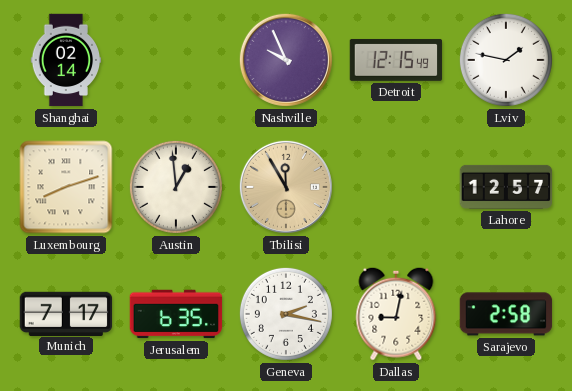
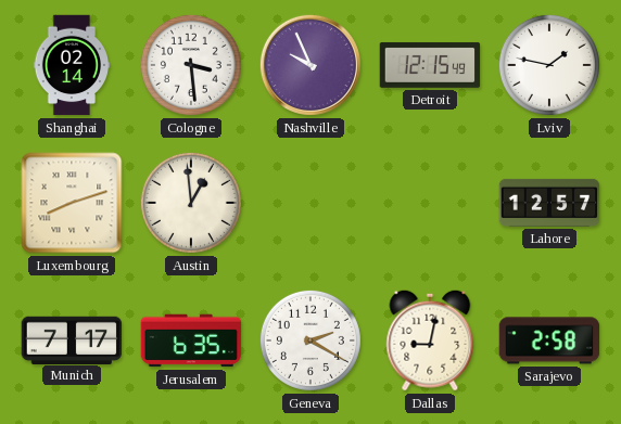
Cologne: none -> 3:29 (191, 65)
Tbilisi: 11:55 -> none (286, 187)
Geneva: 2:17 -> 2:20 (310, 341)
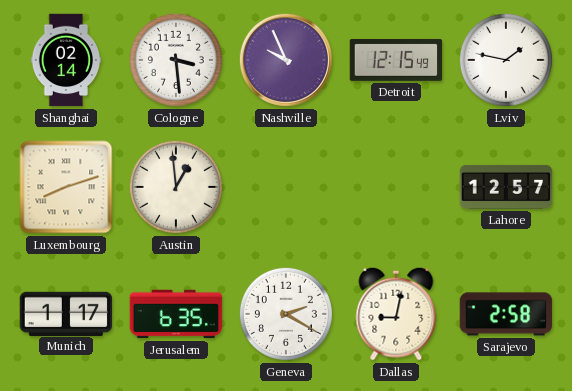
Munich: 7:17 -> 1:17 (66, 313)
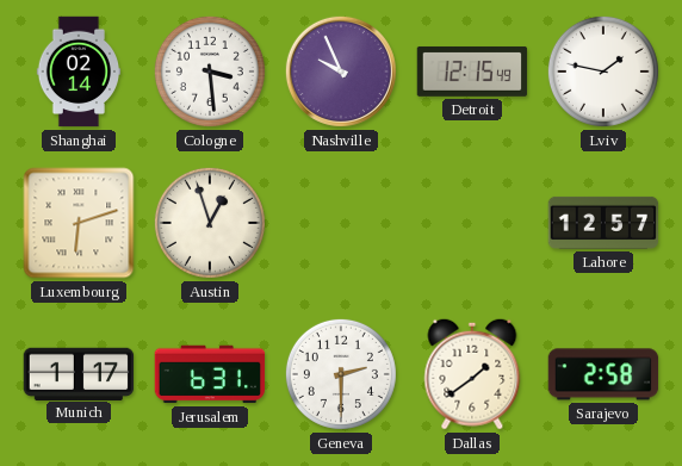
Luxembourg: 8:12 -> 6:12 (79, 223)
Austin: 12:59 -> 12:57 (210, 223)
Jerusalem: 6:35 -> 6:31 (210, 374)
Geneva: 2:20 -> 2:30 (341, 374)
Dallas: 9:02 -> 1:39 (472, 374)
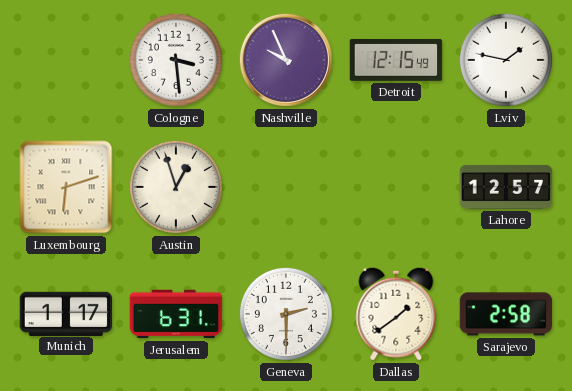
Shanghai: 02:14 -> none (79, 72)
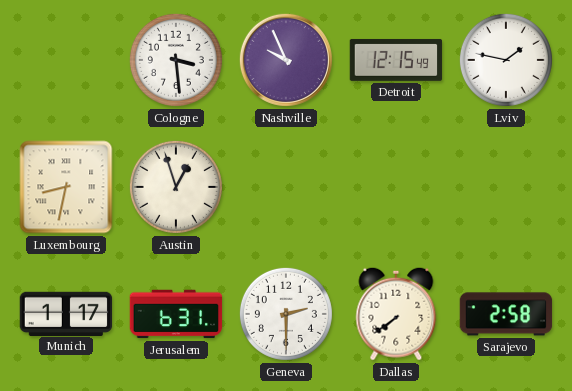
Luxembourg: 6:12 -> 8:32 (66, 187)
Lahore: 12:57 -> none (506, 187)
Dallas: 1:39 -> 7:39 (396, 314)
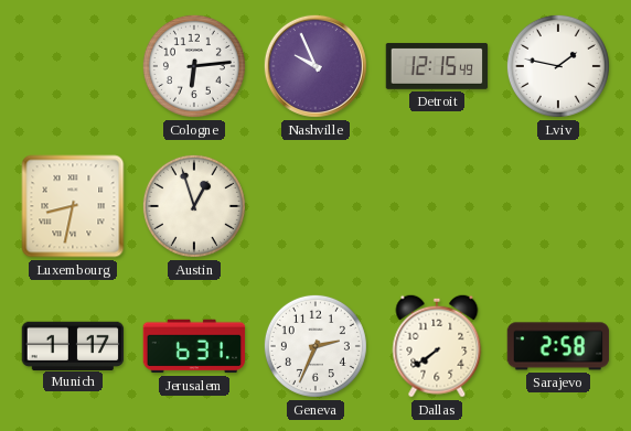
Cologne: 3:29 -> 6:14 (194, 66)
Geneva: 2:30 -> 2:34 (315, 346)
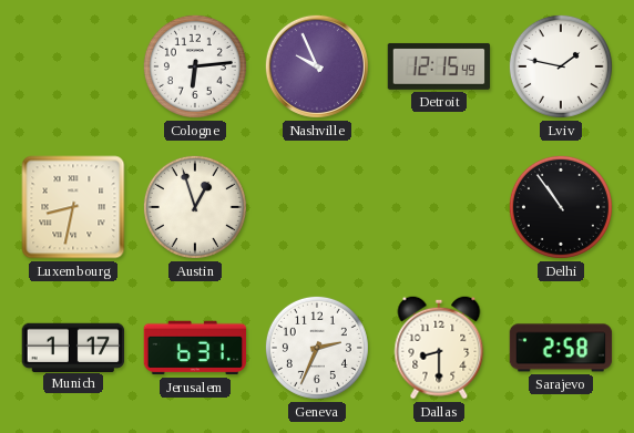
Delhi: none -> 10:54 (561, 207)
Dallas: 7:39 -> 8:30 (439, 348)
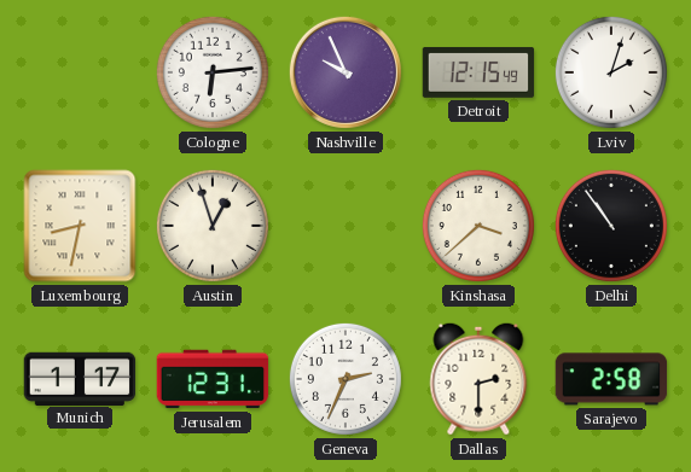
Lviv: 1:47 -> 2:03 (611, 72)
Kinshasa: none -> 3:38 (478, 226)
Jerusalem: 6:31 -> 12:31 (213, 379)
Dallas: 8:30 -> 2:30 (478, 379)
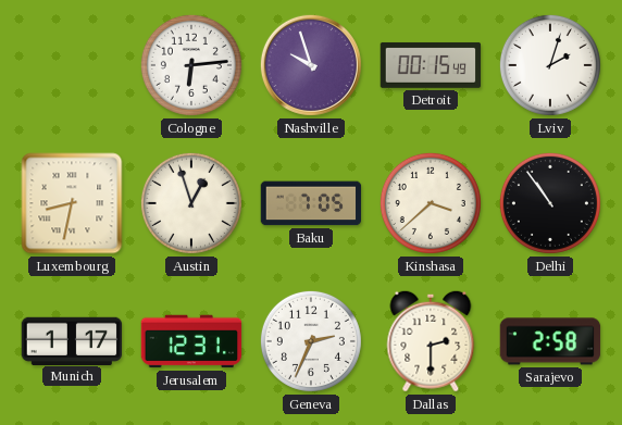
Nashville: 9:56 -> 9:57 (311, 65)
Detroit: 12:15 -> 00:15 (431, 65)
Baku: none -> 7:05 (311, 203)
